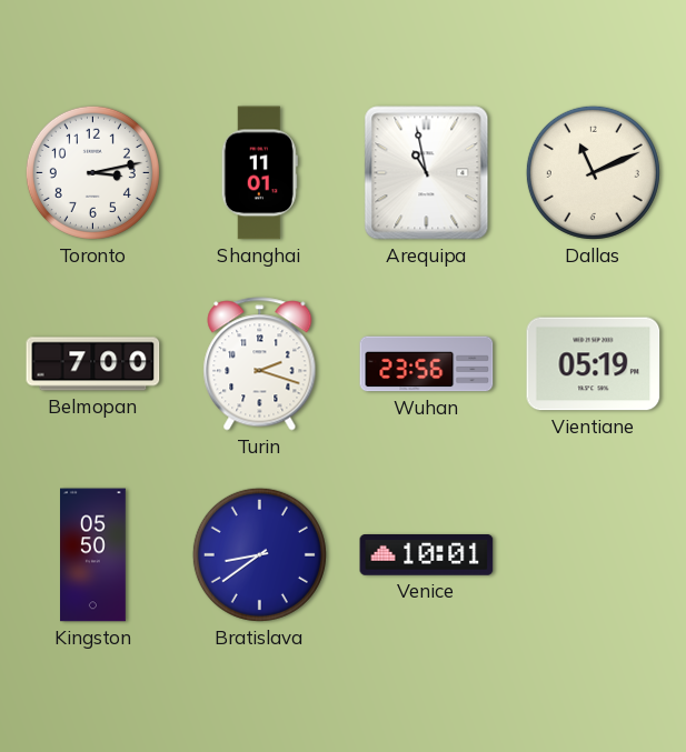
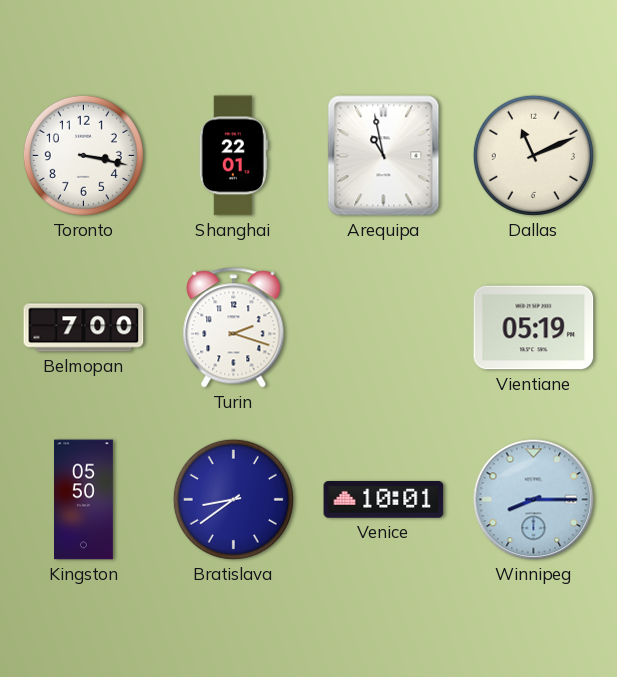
Toronto: 3:13 -> 3:17 (83, 155)
Shanghai: 11:01 -> 22:01 (233, 156)
Wuhan: 23:56 -> none (427, 364)
Winnipeg: none -> 8:15 (534, 500)
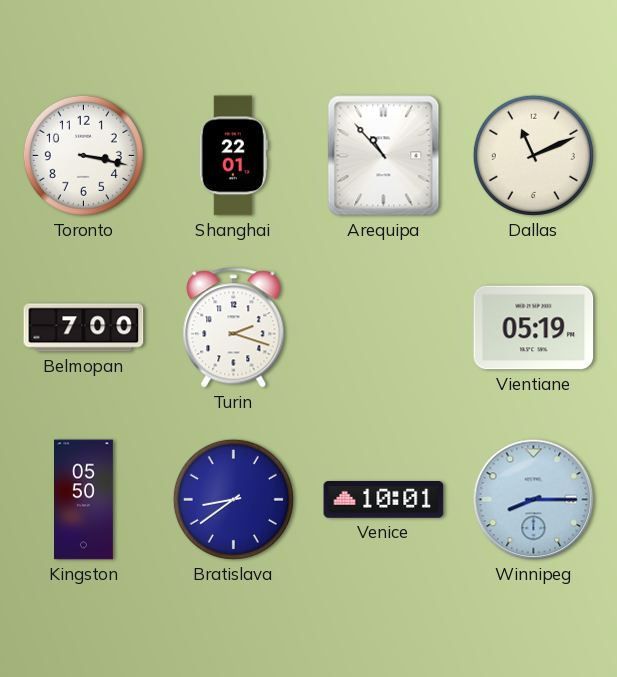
Arequipa: 10:58 -> 10:53 (384, 156)
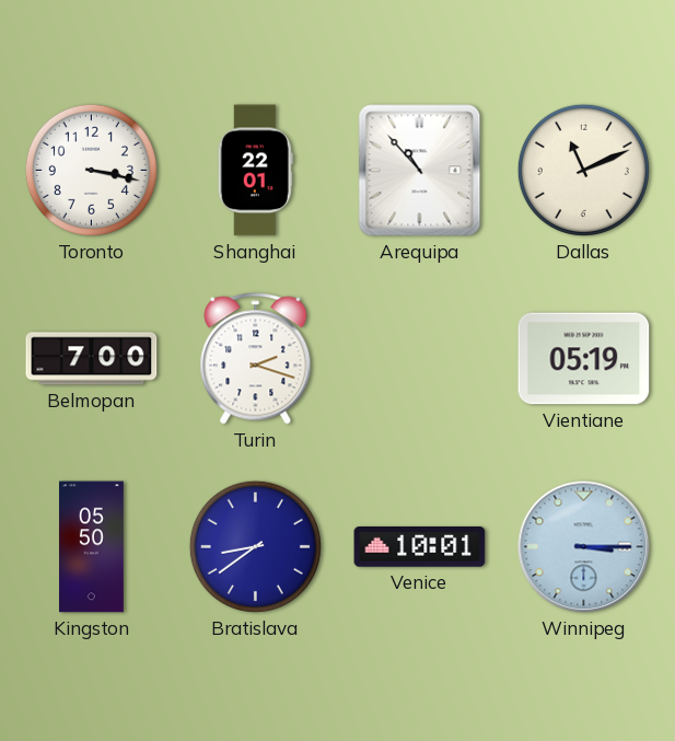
Winnipeg: 8:15 -> 3:15 (584, 547)
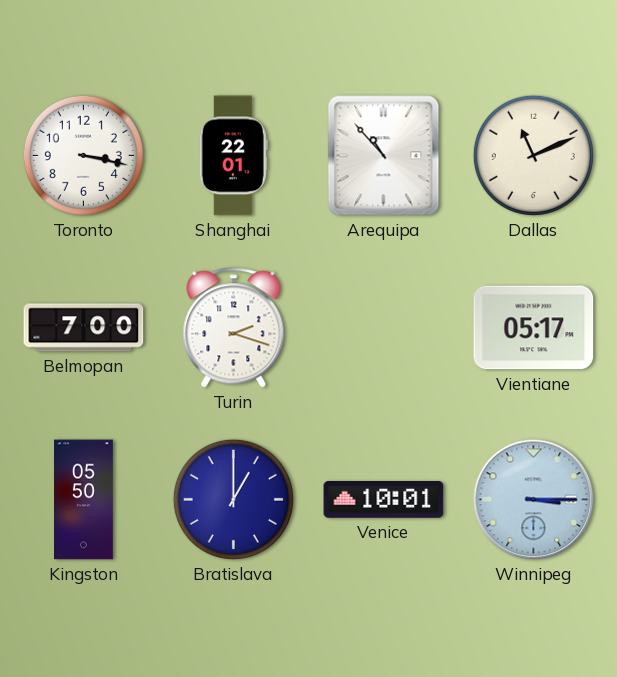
Vientiane: 05:19 -> 05:17 (534, 328)
Bratislava: 8:39 -> 1:00 (233, 499)
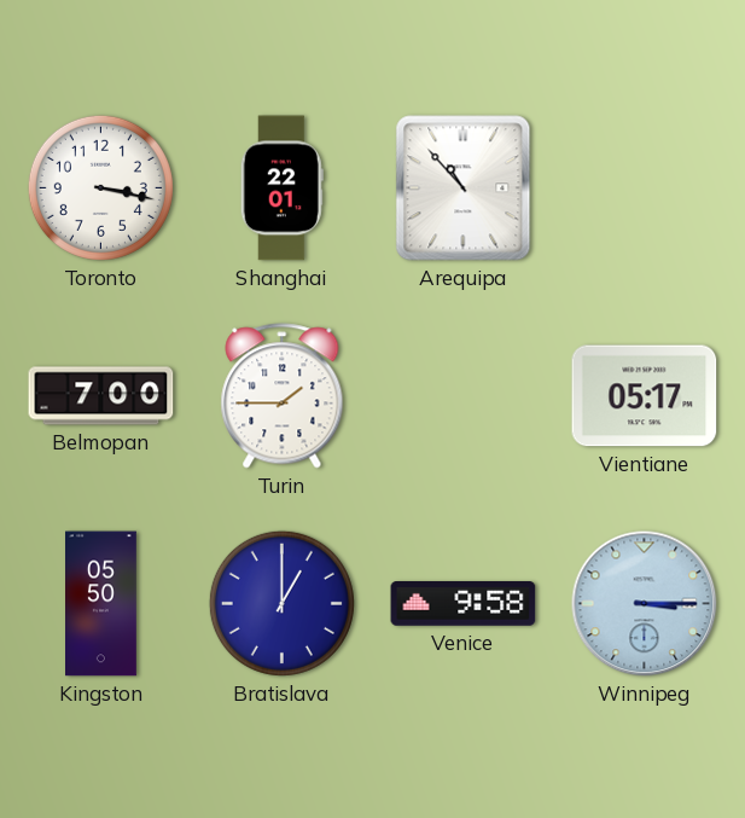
Dallas: 11:11 -> none (533, 155)
Turin: 2:18 -> 1:45 (283, 396)
Venice: 10:01 -> 9:58 (464, 604)
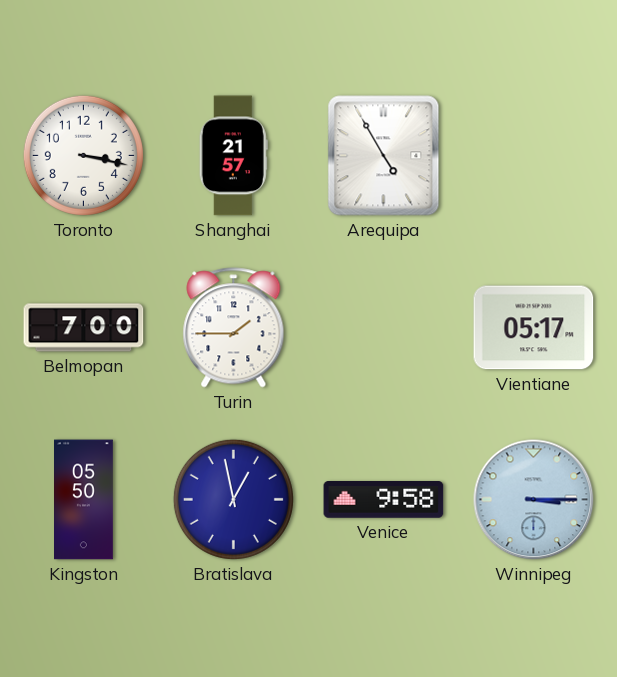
Shanghai: 22:01 -> 21:57 (233, 156)
Arequipa: 10:53 -> 4:55 (384, 156)
Bratislava: 1:00 -> 12:58 (233, 499)
